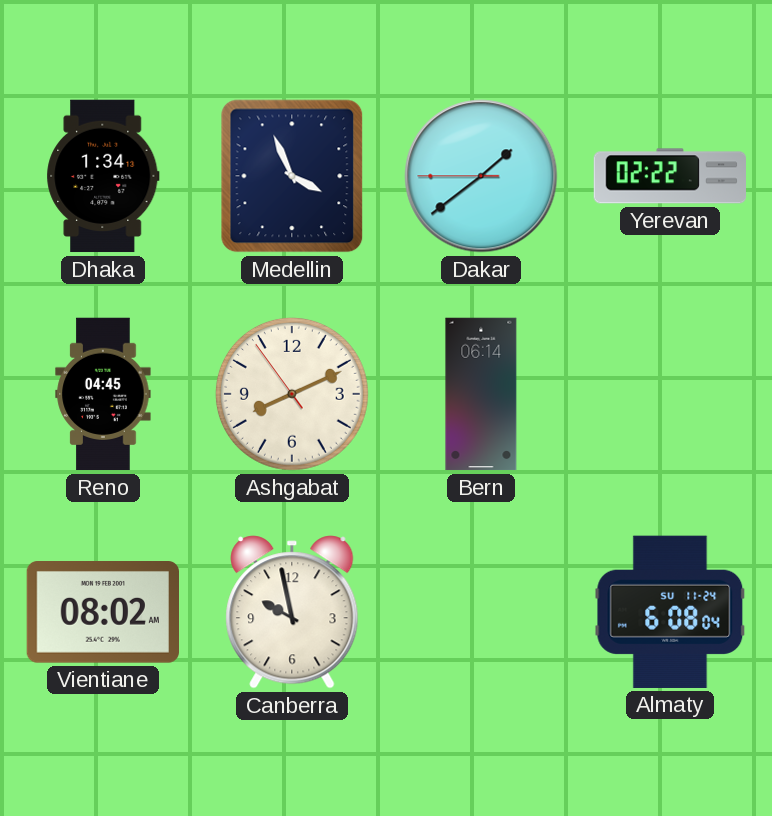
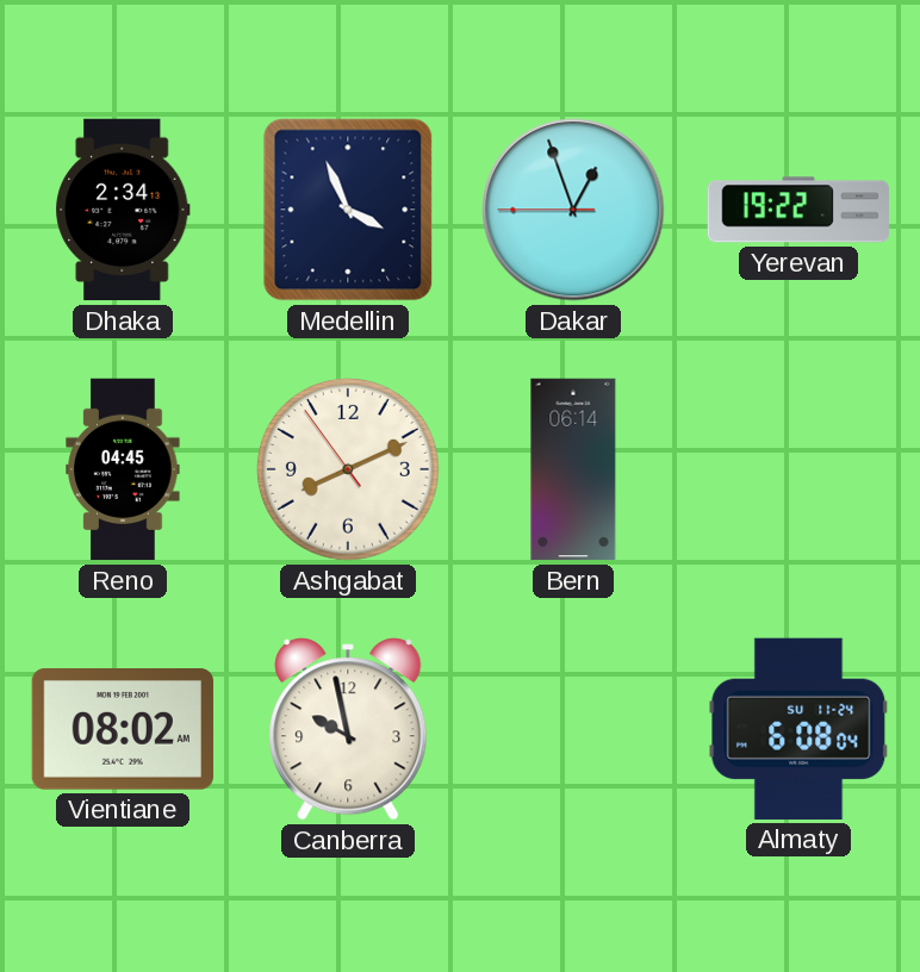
Dhaka: 1:34 -> 2:34 (123, 210)
Dakar: 1:38 -> 12:56 (573, 210)
Yerevan: 02:22 -> 19:22 (798, 210)
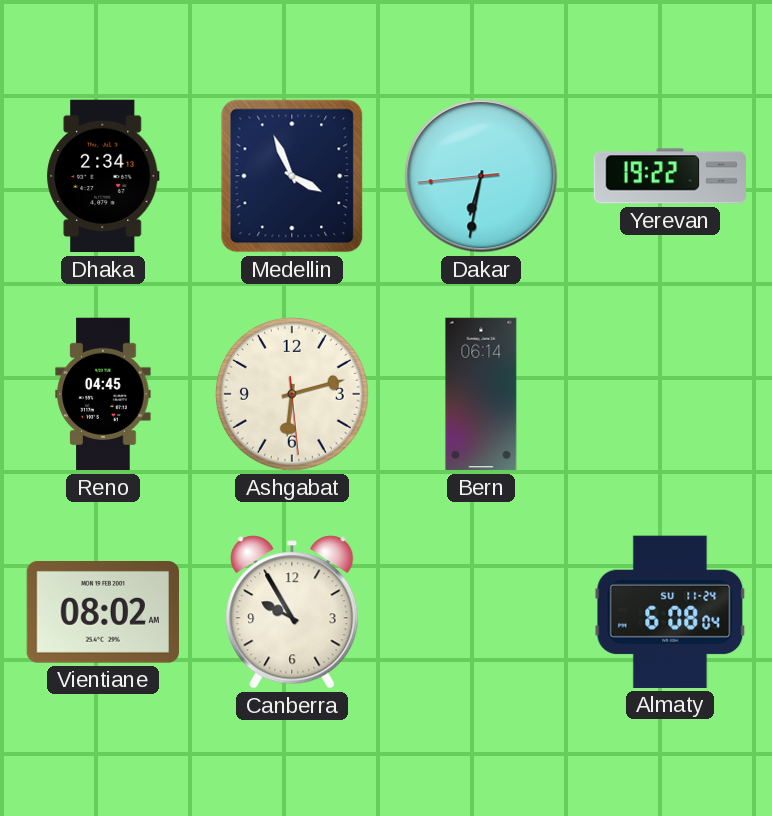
Dakar: 12:56 -> 6:31 (481, 176)
Ashgabat: 8:10 -> 6:12 (292, 394)
Canberra: 9:58 -> 9:55 (292, 612)
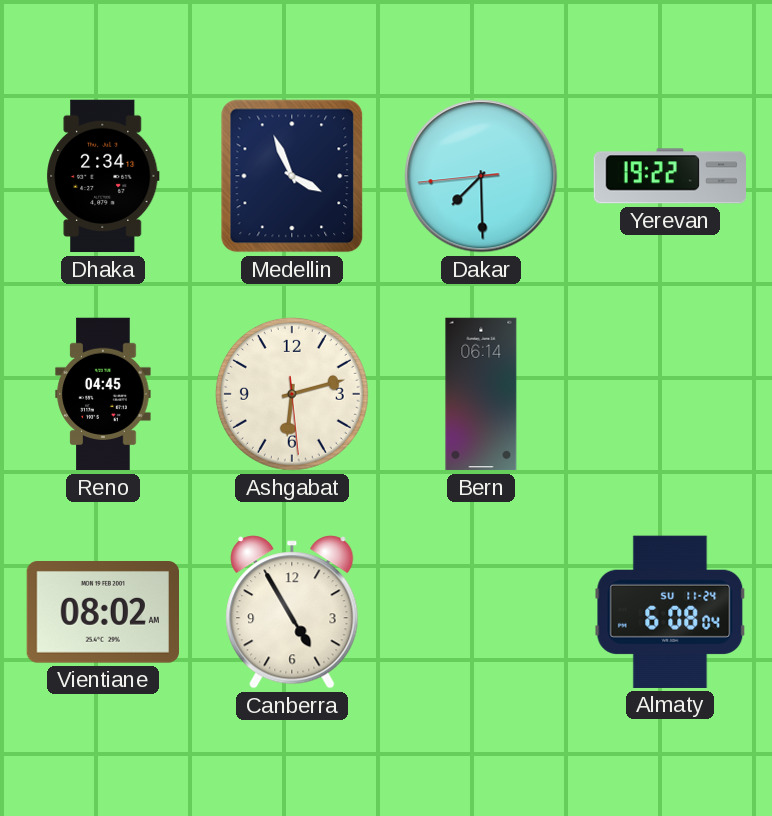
Dakar: 6:31 -> 7:29 (481, 176)
Canberra: 9:55 -> 4:55 (292, 612)
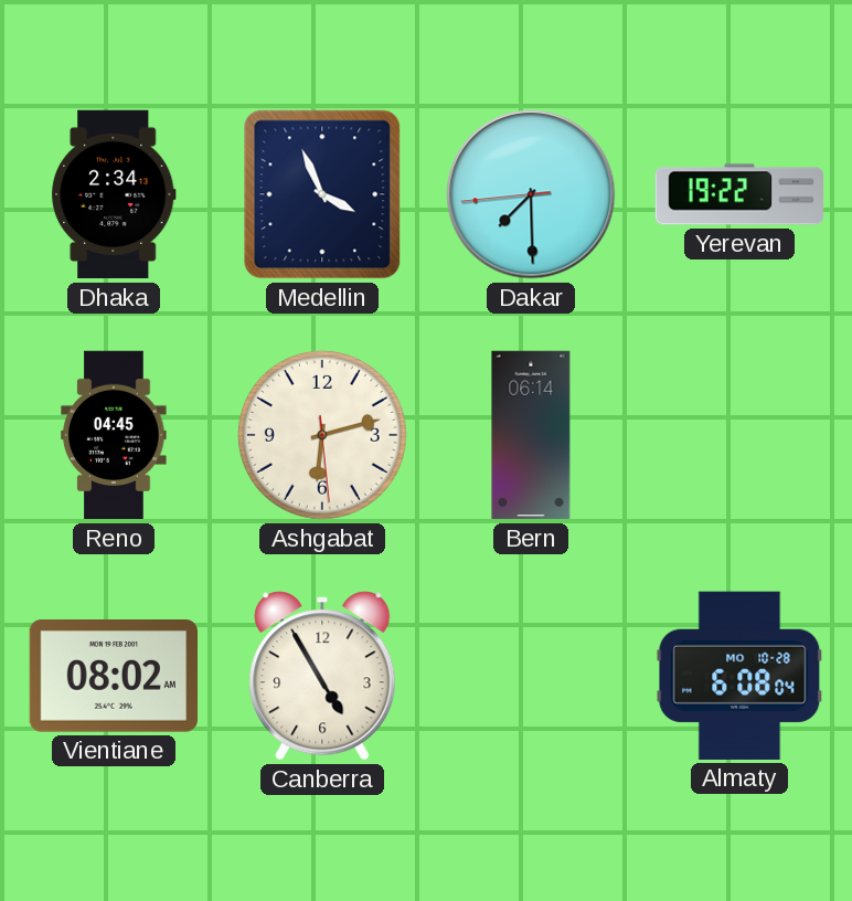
Almaty date: SU 11-24 -> MO 10-28 (739, 676)
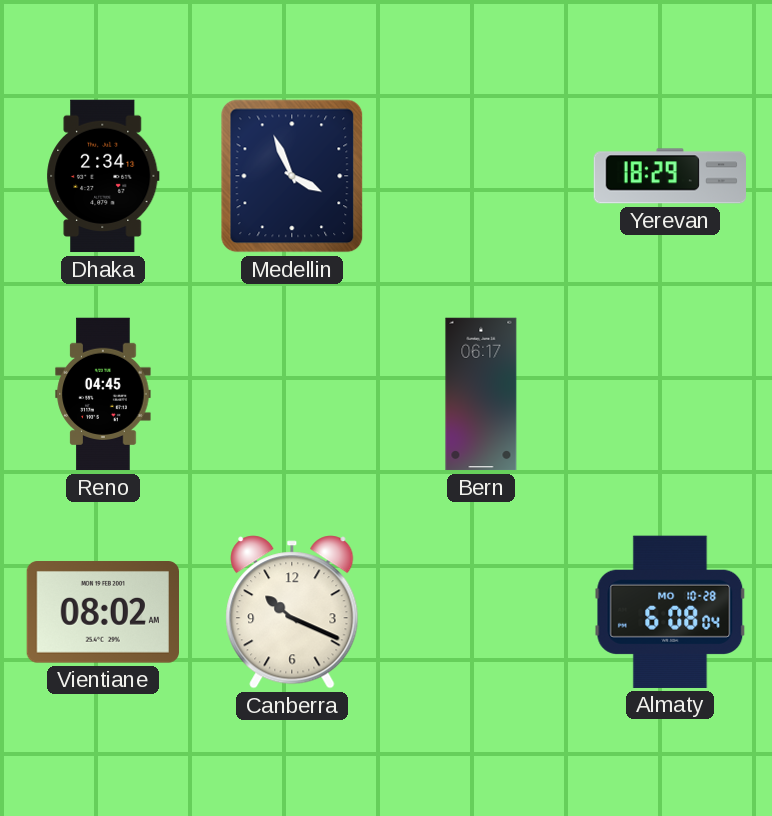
Dakar: 7:29 -> none (531, 194)
Yerevan: 19:22 -> 18:29 (670, 176)
Ashgabat: 6:12 -> none (322, 435)
Bern: 06:14 -> 06:17 (481, 394)
Canberra: 4:55 -> 10:19 (292, 612)
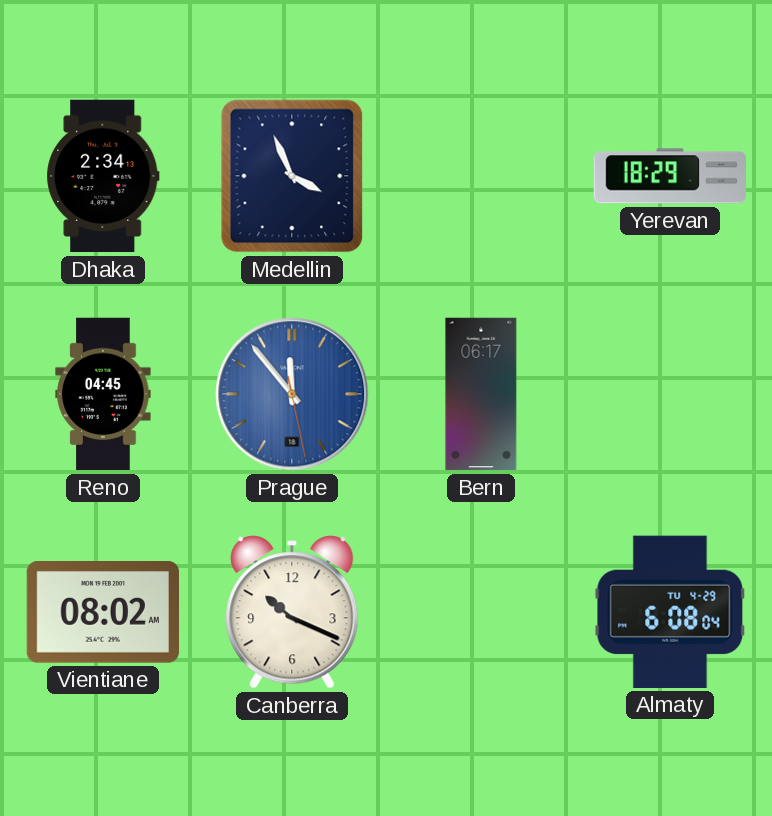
Prague: none -> 11:53 (292, 394)
Almaty date: MO 10-28 -> TU 4-29 (670, 612)
